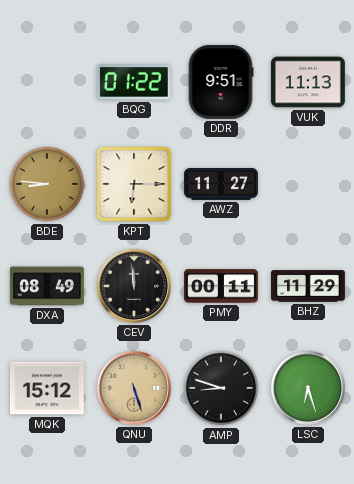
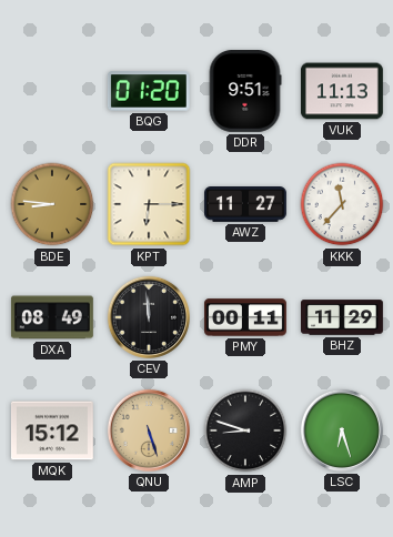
BQG: 01:22 -> 01:20 (149, 91)
KKK: none -> 11:37 (342, 204)
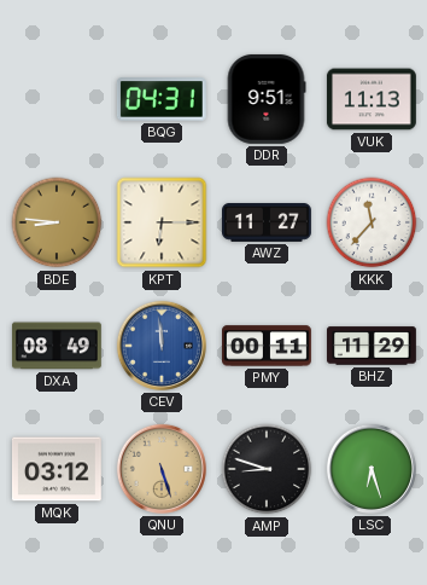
BQG: 01:20 -> 04:31 (162, 99)
CEV dial: black -> blue (162, 346)
MQK: 15:12 -> 03:12 (57, 469)
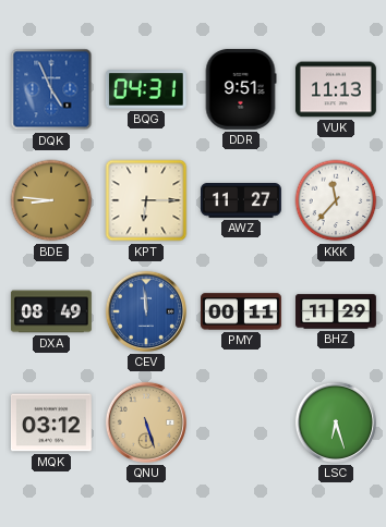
DQK: none -> 4:56 (51, 89)
AMP: 8:48 -> none (267, 469)
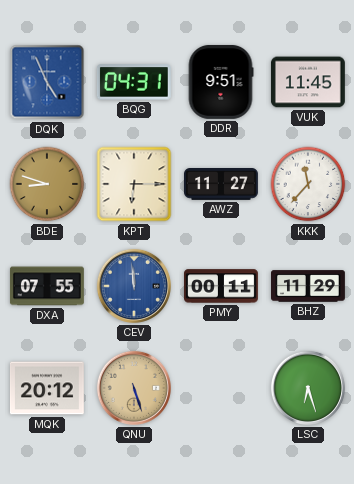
VUK: 11:13 -> 11:45 (308, 82)
BDE: 8:46 -> 8:48 (47, 184)
DXA: 08:49 -> 07:55 (47, 286)
MQK: 03:12 -> 20:12 (47, 388)
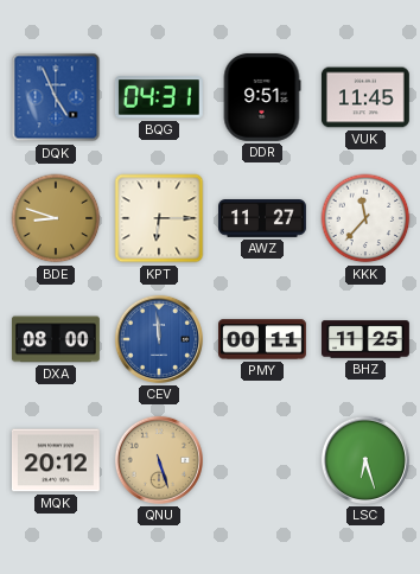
DXA: 07:55 -> 08:00 (56, 339)
BHZ: 11:29 -> 11:25 (367, 339)
